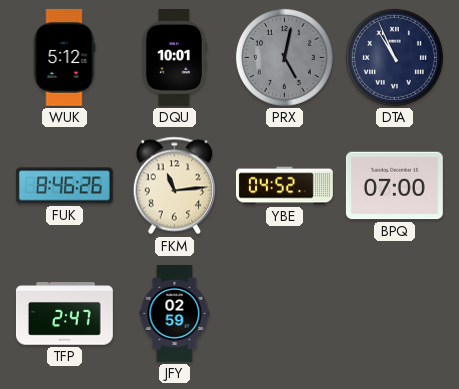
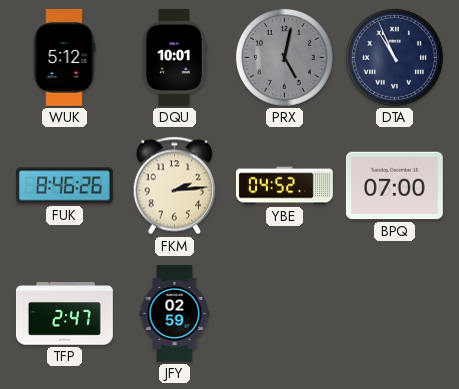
FKM: 11:14 -> 2:14 (174, 186)
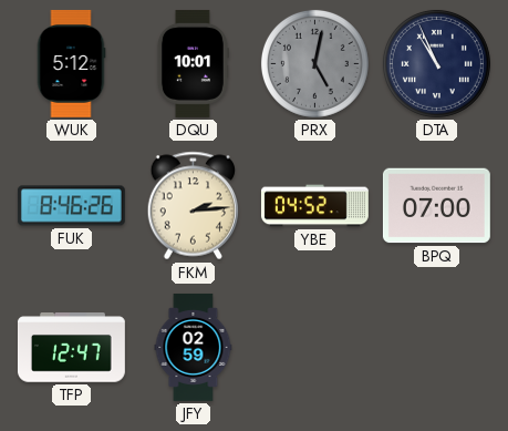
TFP: 2:47 -> 12:47 (71, 348)
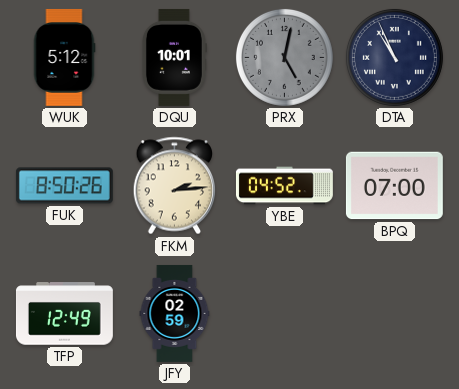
FUK: 8:46 -> 8:50 (64, 186)
TFP: 12:47 -> 12:49 (64, 314)
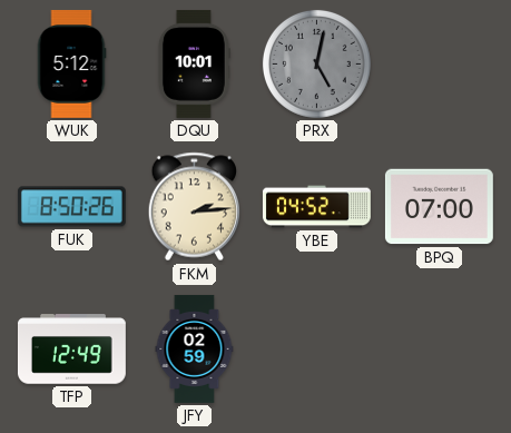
DTA: 10:56 -> none (394, 57)
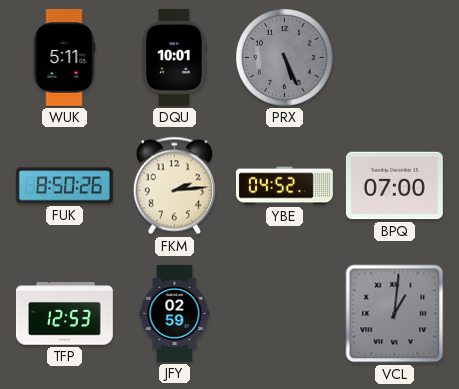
WUK: 5:12 -> 5:11 (64, 57)
PRX: 5:02 -> 5:26 (284, 57)
TFP: 12:49 -> 12:53 (64, 314)
VCL: none -> 1:01 (395, 314)
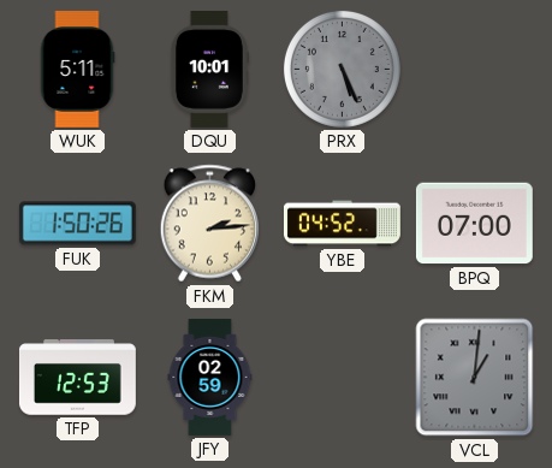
FUK: 8:50 -> 1:50 (77, 224)
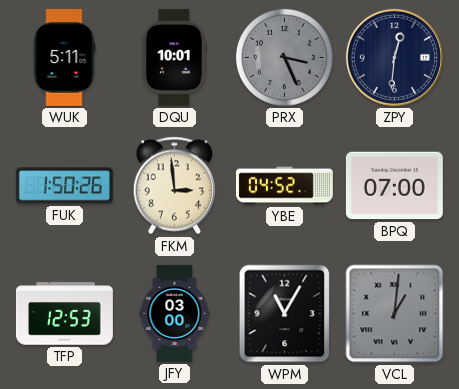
PRX: 5:26 -> 3:26 (284, 57)
ZPY: none -> 12:31 (394, 57)
FKM: 2:14 -> 2:59 (174, 186)
JFY: 02:59 -> 03:00 (175, 314)
WPM: none -> 11:05 (285, 314)
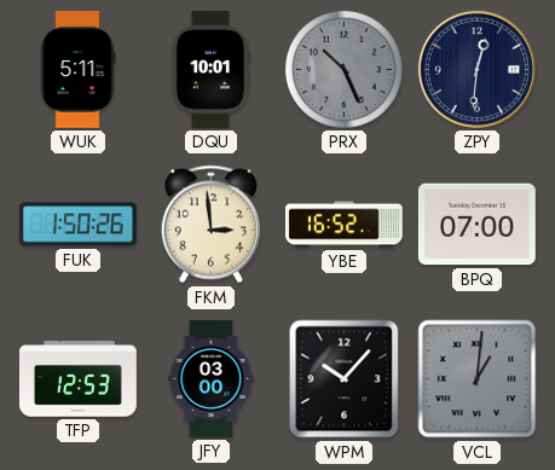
PRX: 3:26 -> 10:26 (343, 69)
YBE: 04:52 -> 16:52 (343, 225)
WPM: 11:05 -> 10:07 (345, 379)
